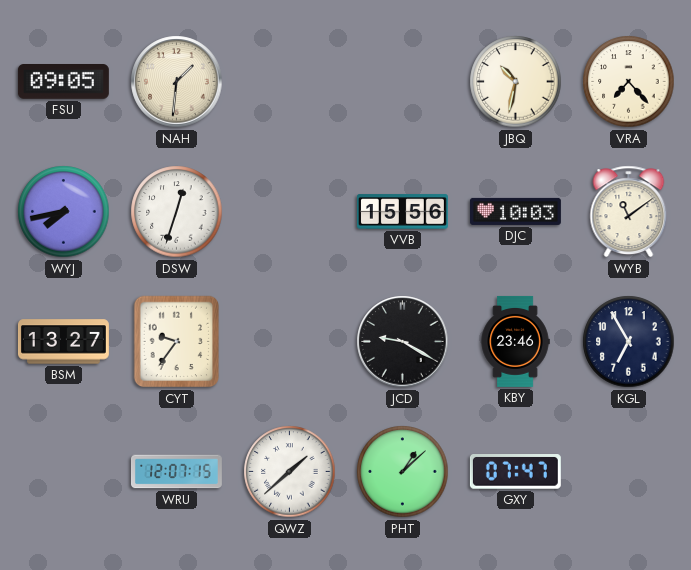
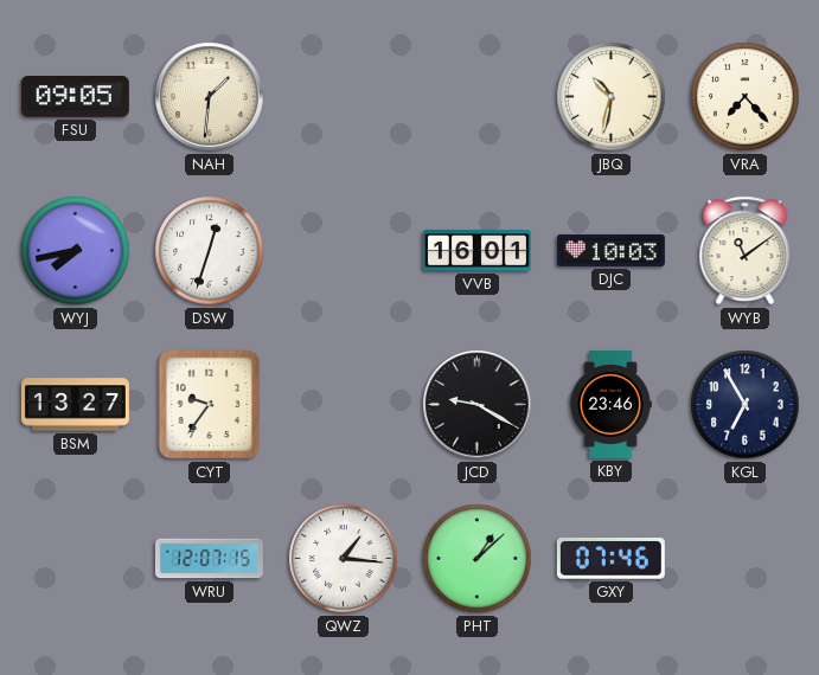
VVB: 15:56 -> 16:01 (476, 251)
QWZ: 1:38 -> 1:16 (344, 559)
GXY: 07:47 -> 07:46 (610, 559)
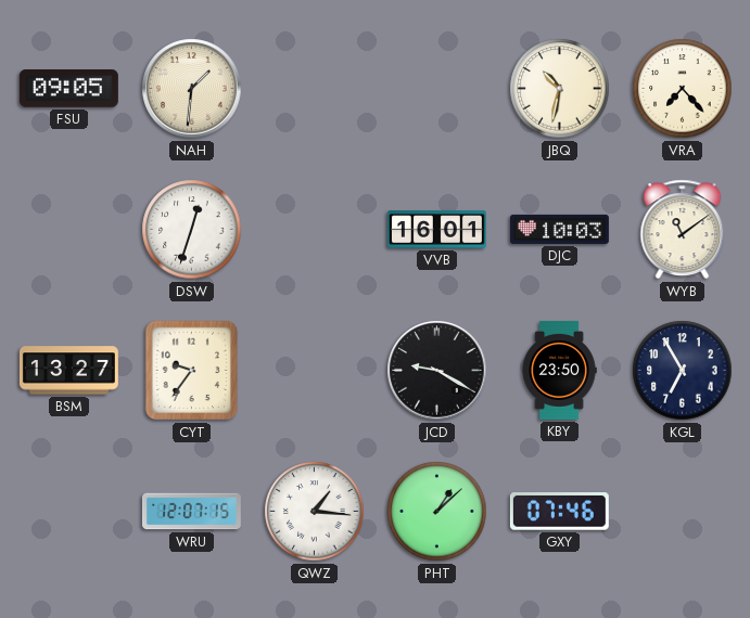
WYJ: 7:43 -> none (76, 251)
KBY: 23:46 -> 23:50 (559, 370)
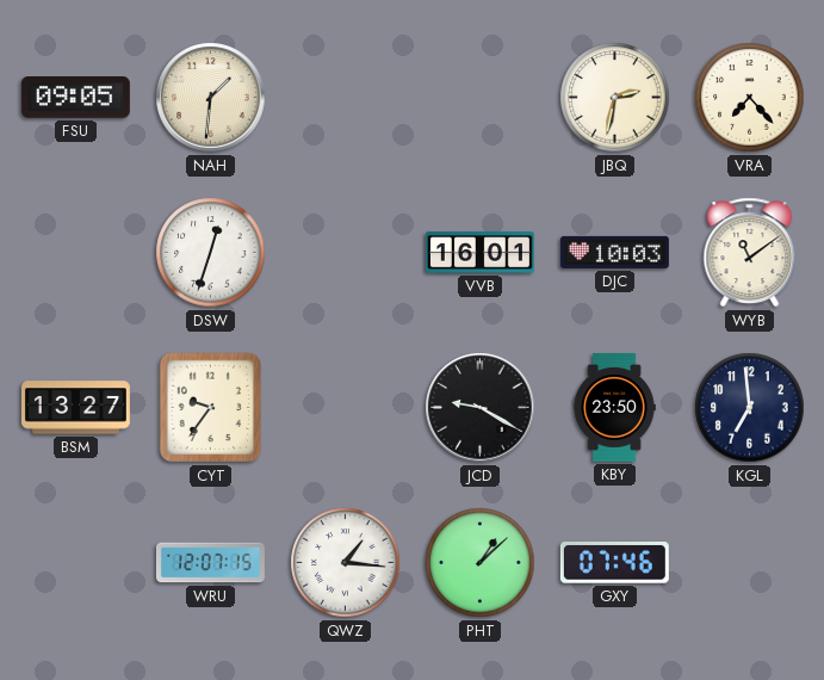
JBQ: 10:32 -> 2:32 (615, 98)
KGL: 6:55 -> 6:59 (750, 408)
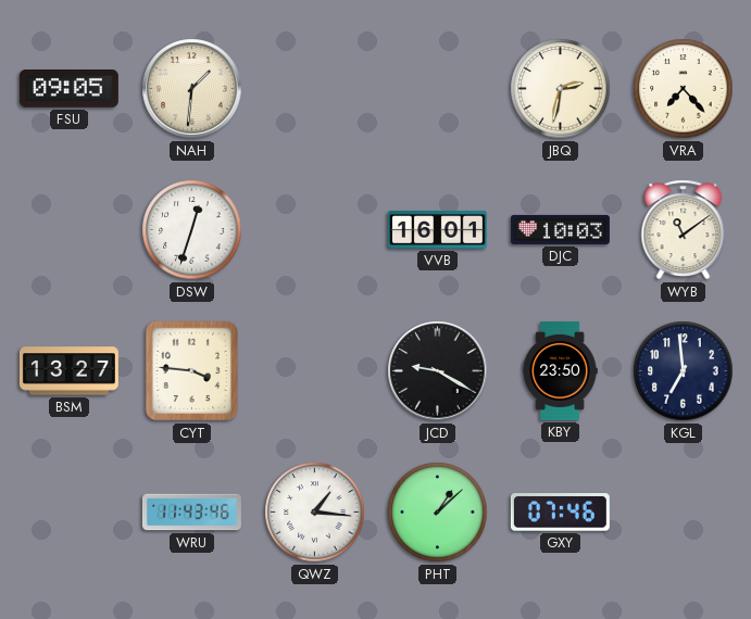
CYT: 9:36 -> 3:46 (192, 371)
WRU: 12:07 -> 11:43 (191, 513)
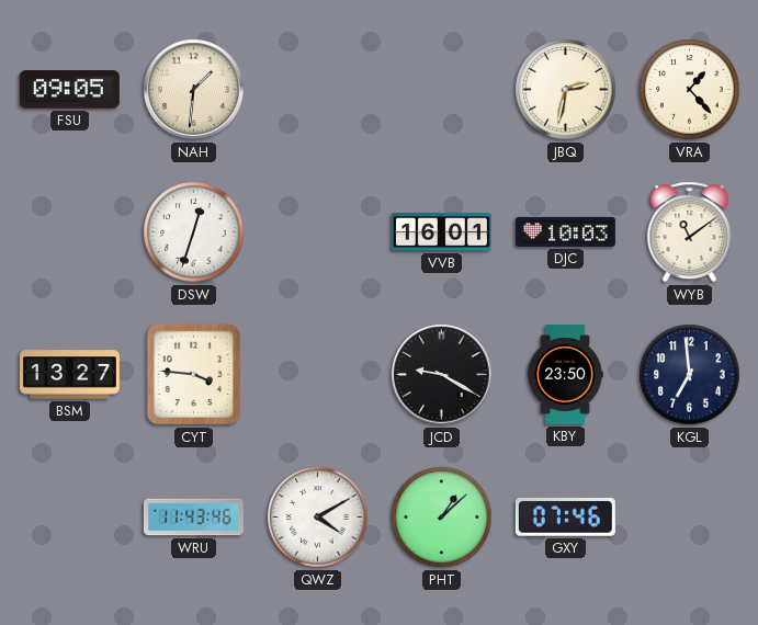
VRA: 7:23 -> 1:23 (690, 90)
QWZ: 1:16 -> 4:10 (318, 518)
